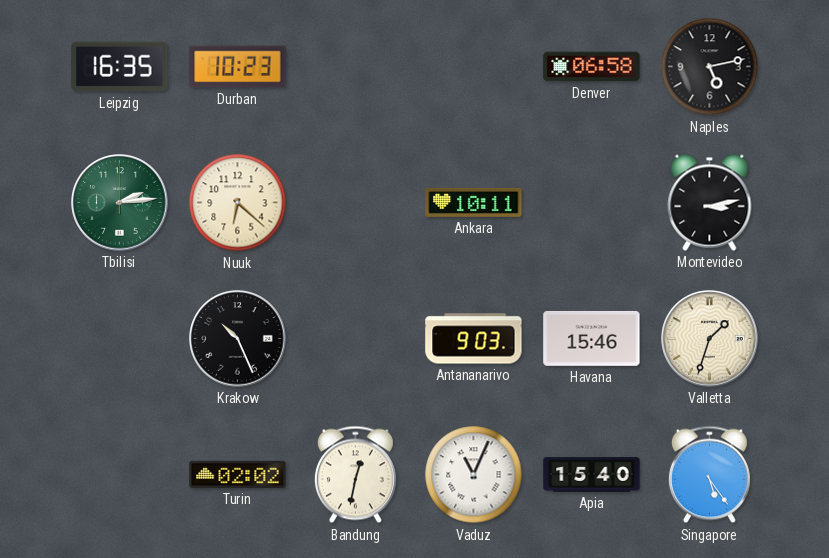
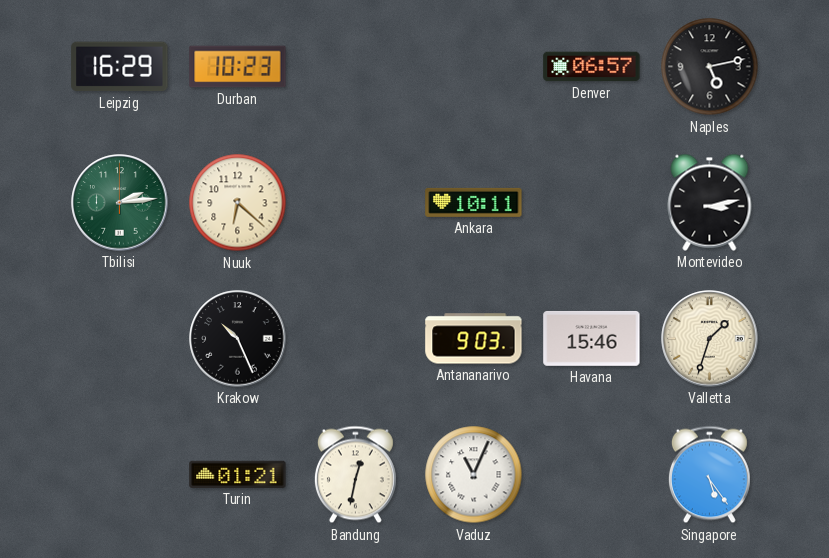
Leipzig: 16:35 -> 16:29 (120, 67)
Denver: 06:58 -> 06:57 (592, 67)
Turin: 02:02 -> 01:21 (238, 474)
Apia: 15:40 -> none (592, 475)
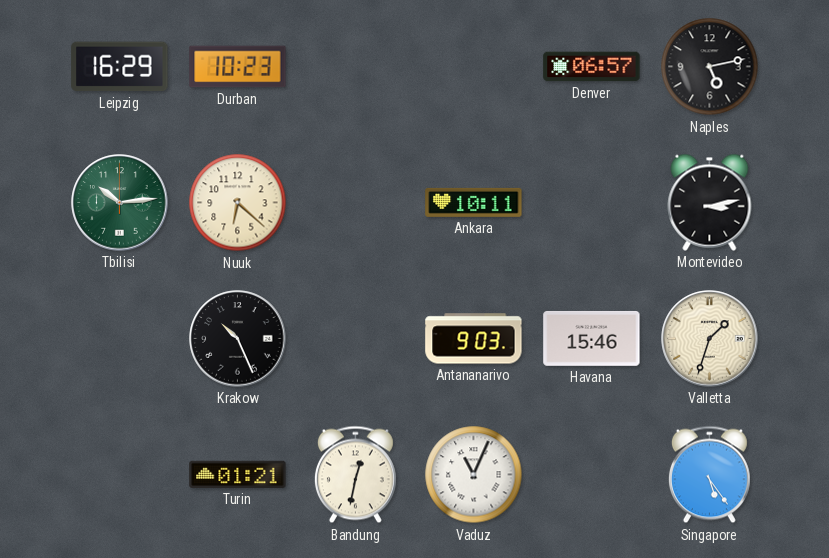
Tbilisi: 2:14 -> 10:14 (120, 203)
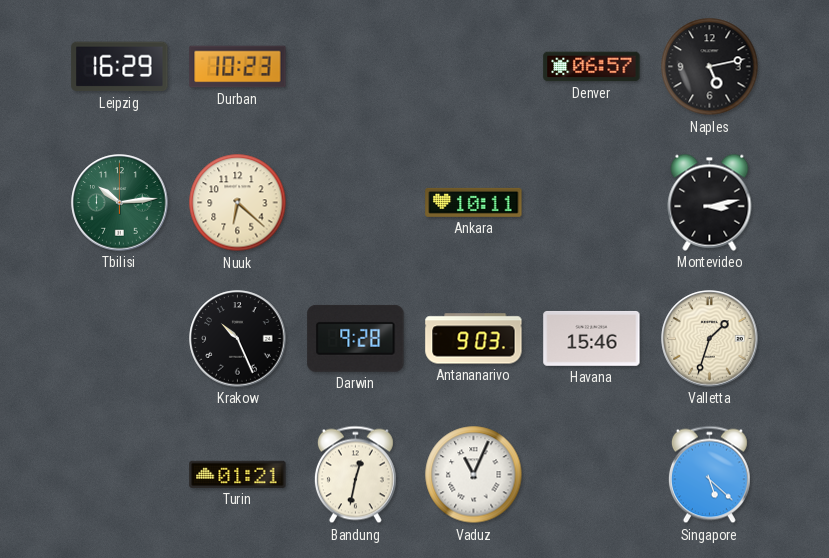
Darwin: none -> 9:28 (356, 338)
Singapore: 5:24 -> 5:22 (709, 475)
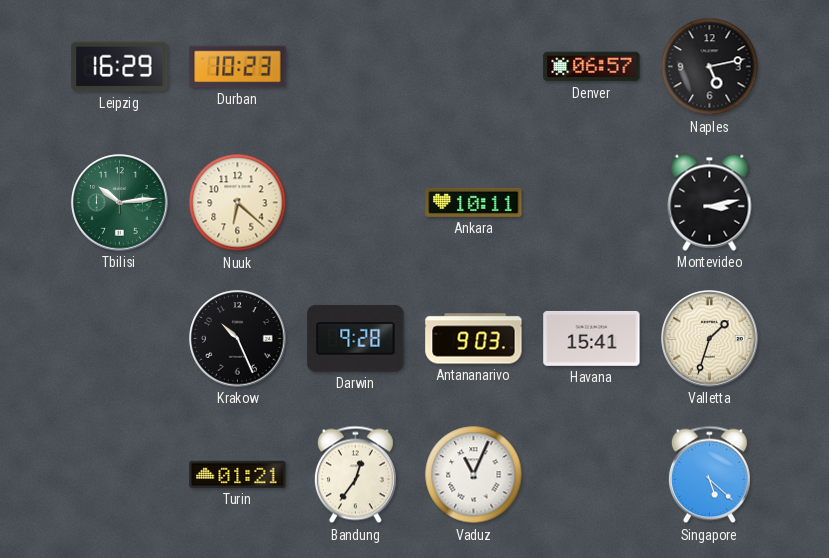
Havana: 15:46 -> 15:41 (592, 339)
Bandung: 12:32 -> 12:36 (355, 475)
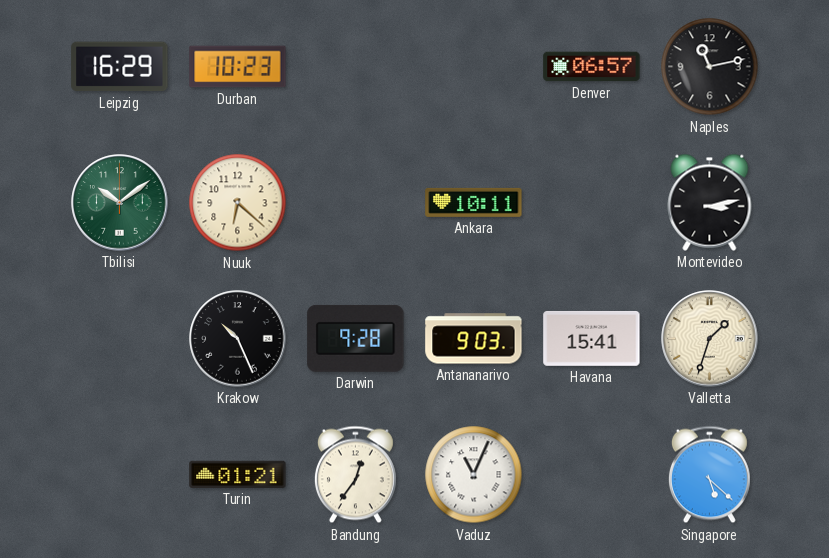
Naples: 5:13 -> 11:13 (710, 67)
Tbilisi: 10:14 -> 10:09 (120, 203)
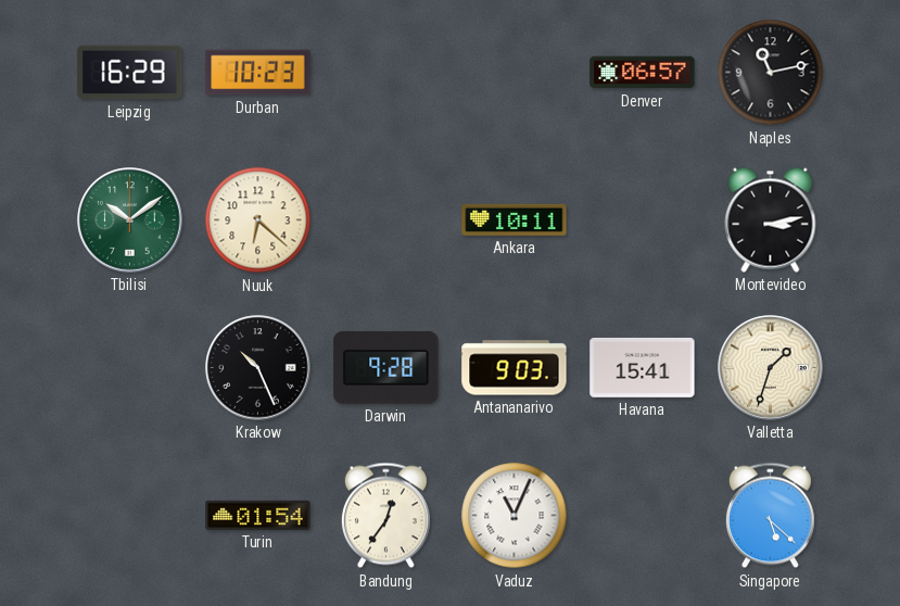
Turin: 01:21 -> 01:54 (258, 515)
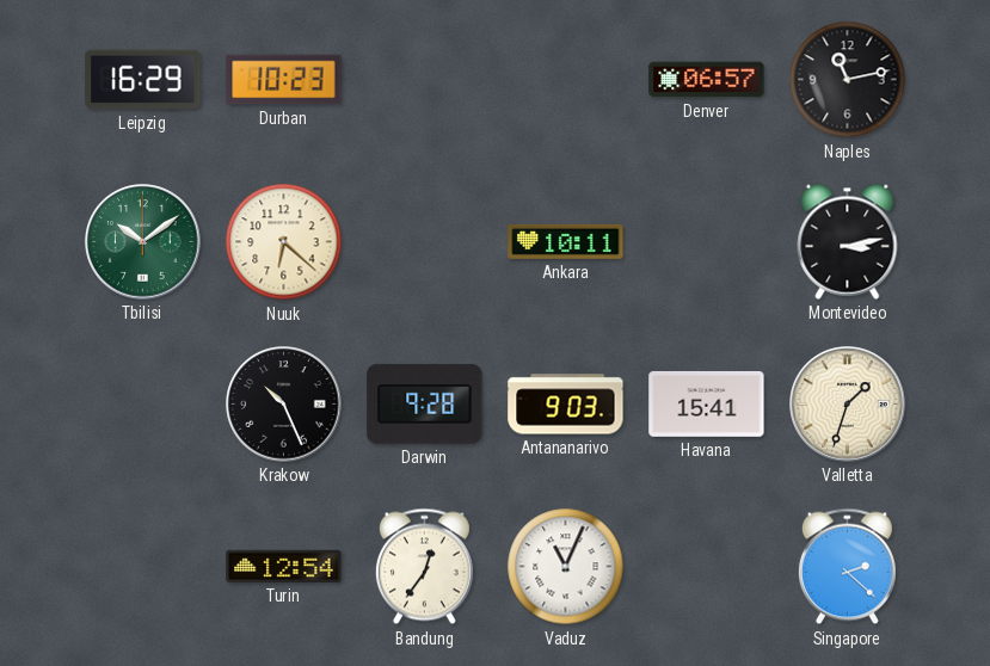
Turin: 01:54 -> 12:54 (284, 566)
Singapore: 5:22 -> 2:22 (847, 567)
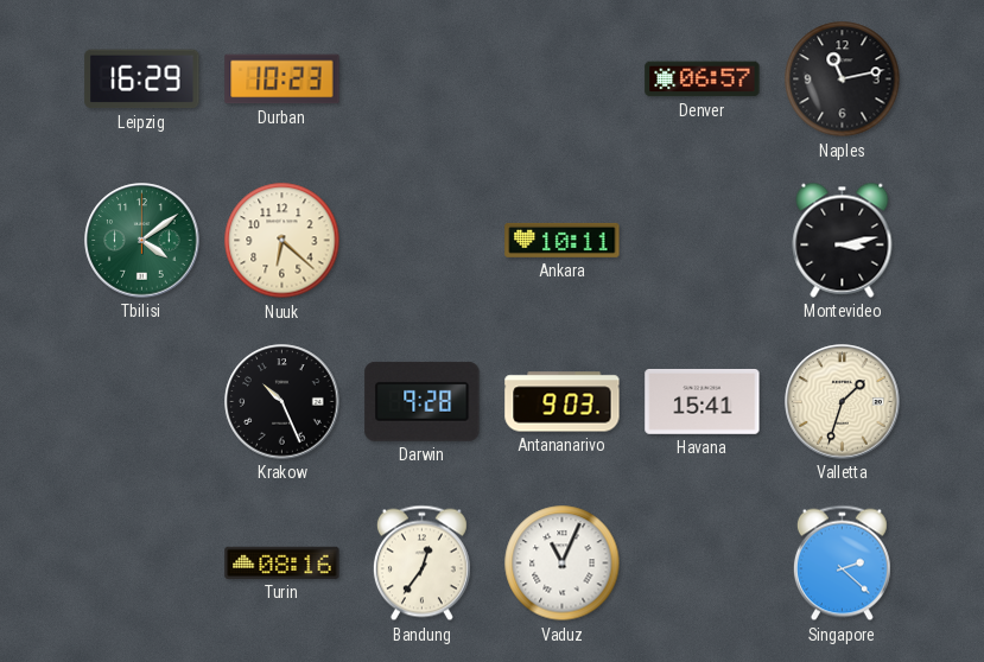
Tbilisi: 10:09 -> 4:09 (142, 241)
Turin: 12:54 -> 08:16 (282, 562)
